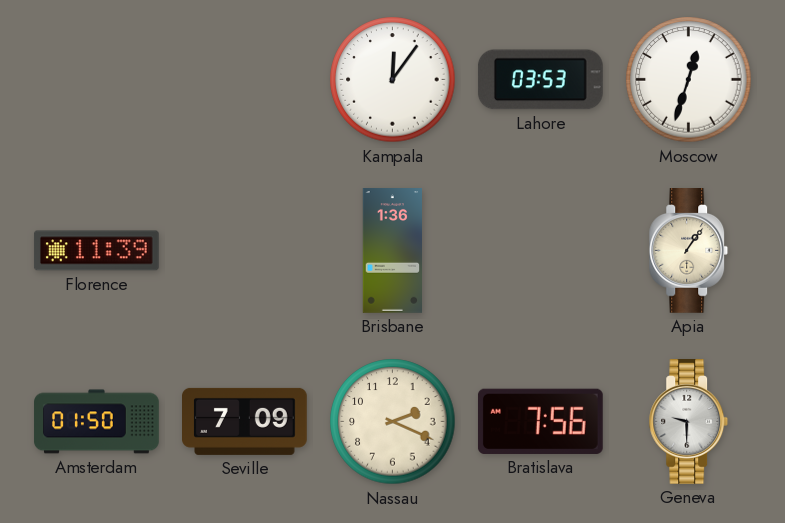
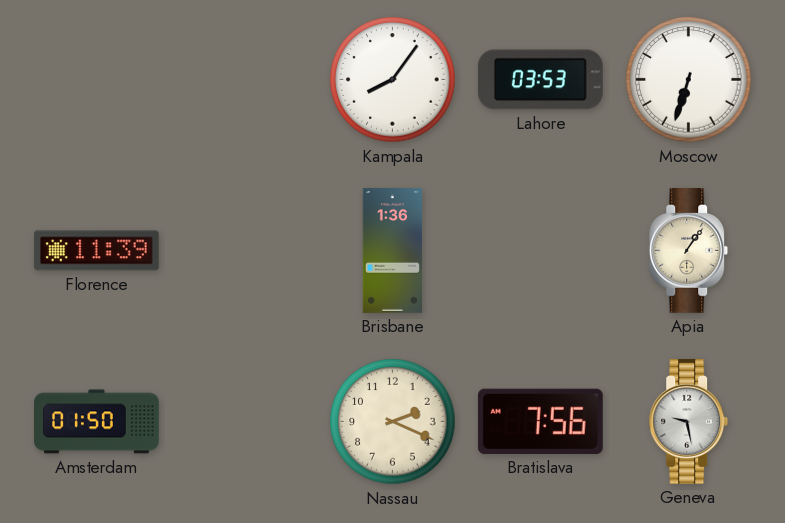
Kampala: 12:06 -> 8:06 (393, 80)
Moscow: 12:33 -> 6:33 (689, 80)
Seville: 7:09 -> none (245, 421)
Geneva: 9:30 -> 9:28 (689, 422)
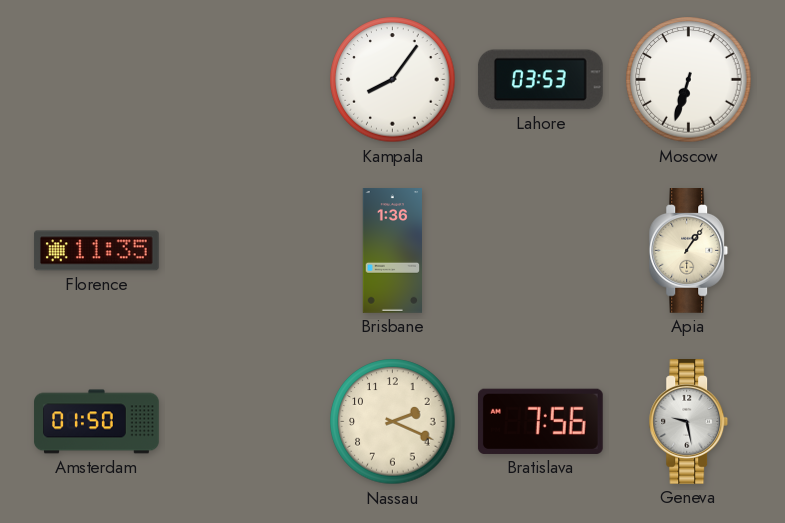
Florence: 11:39 -> 11:35 (96, 251)
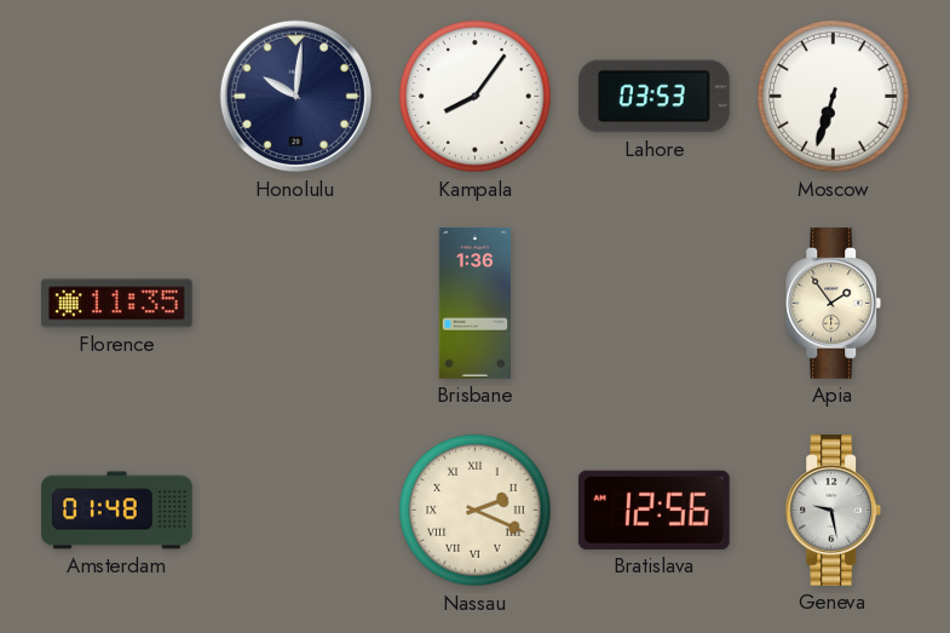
Honolulu: none -> 10:01 (296, 97)
Apia: 1:06 -> 1:54 (834, 304)
Amsterdam: 01:50 -> 01:48 (117, 511)
Nassau numerals: Arabic -> Roman (476, 511)
Bratislava: 7:56 -> 12:56 (654, 510)
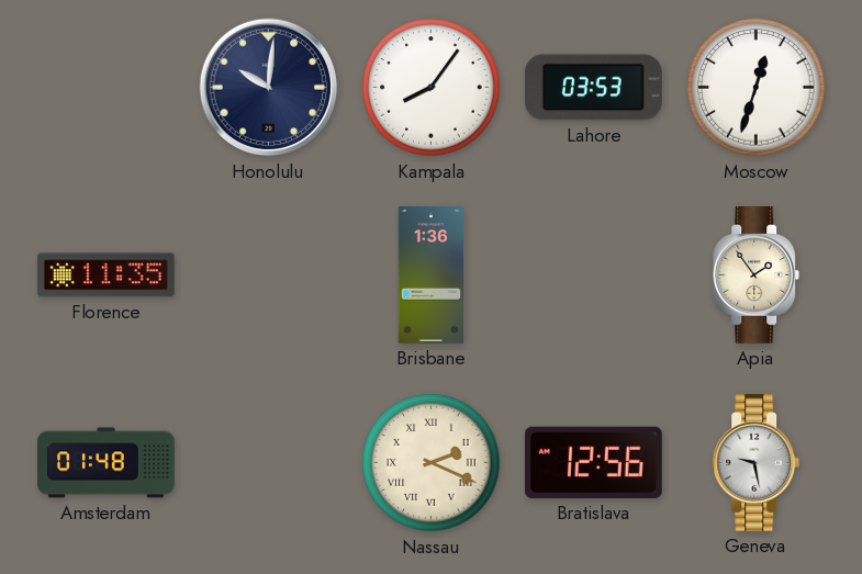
Moscow: 6:33 -> 12:33 (757, 88)
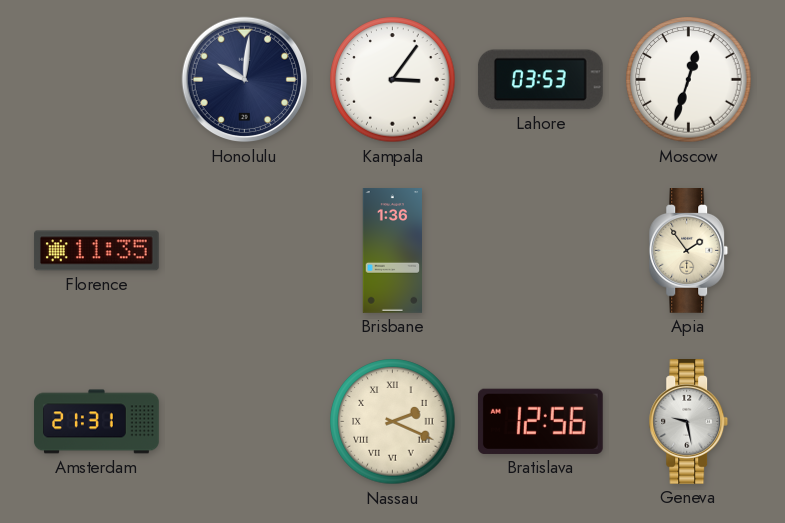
Kampala: 8:06 -> 3:06 (393, 80)
Amsterdam: 01:48 -> 21:31 (97, 422)
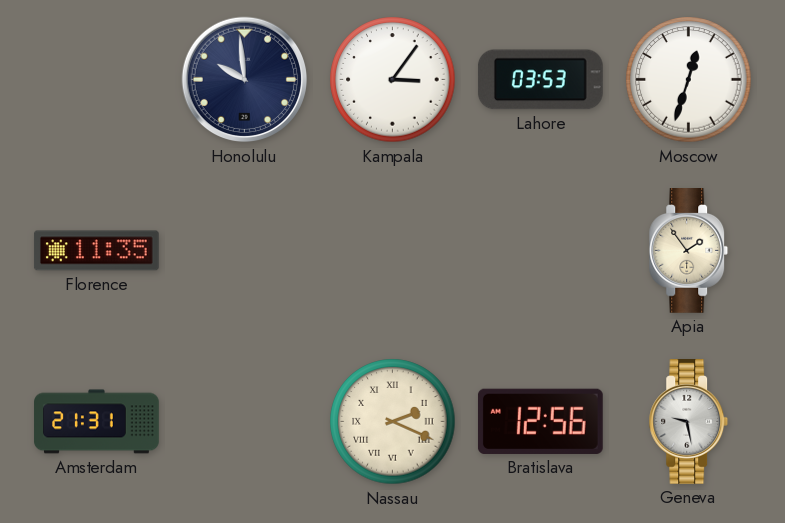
Honolulu: 10:01 -> 9:59 (245, 80)
Brisbane: 1:36 -> none (393, 251)
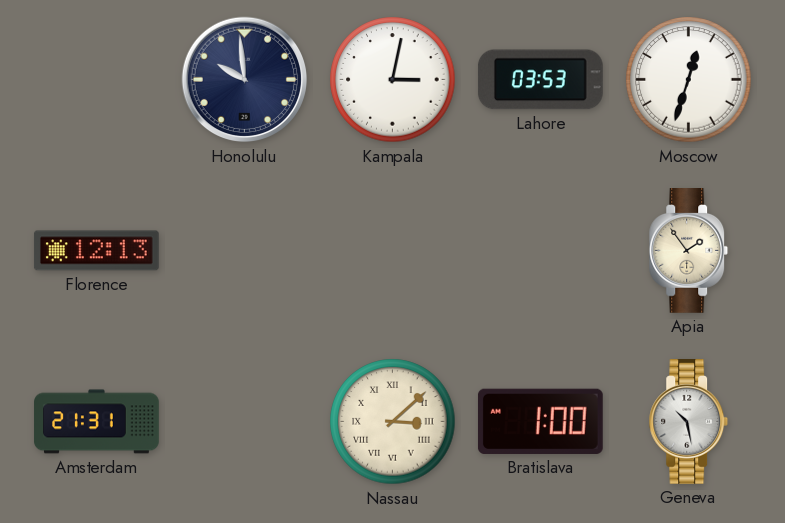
Kampala: 3:06 -> 3:02 (393, 80)
Florence: 11:35 -> 12:13 (96, 251)
Nassau: 2:19 -> 3:08 (393, 422)
Bratislava: 12:56 -> 1:00 (540, 421)
Geneva: 9:28 -> 10:28 (689, 422)
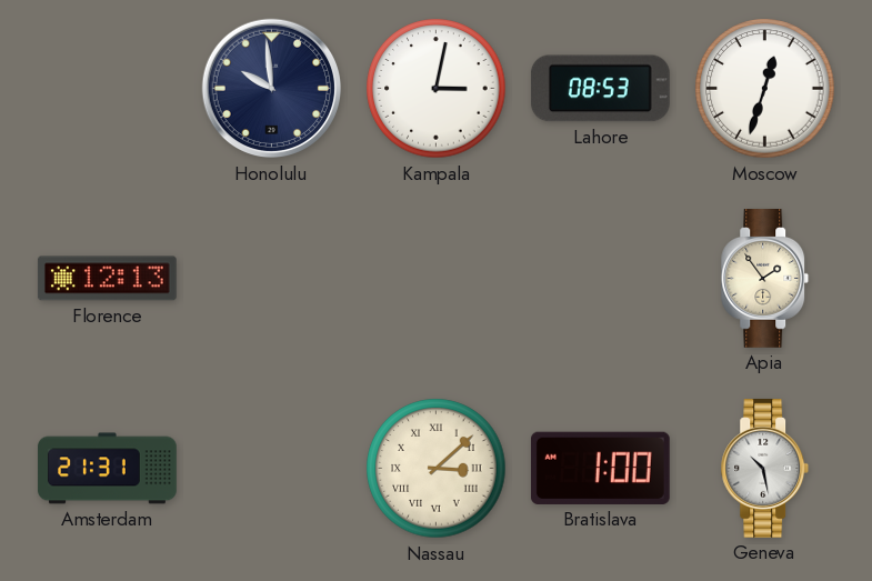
Lahore: 03:53 -> 08:53 (600, 89)
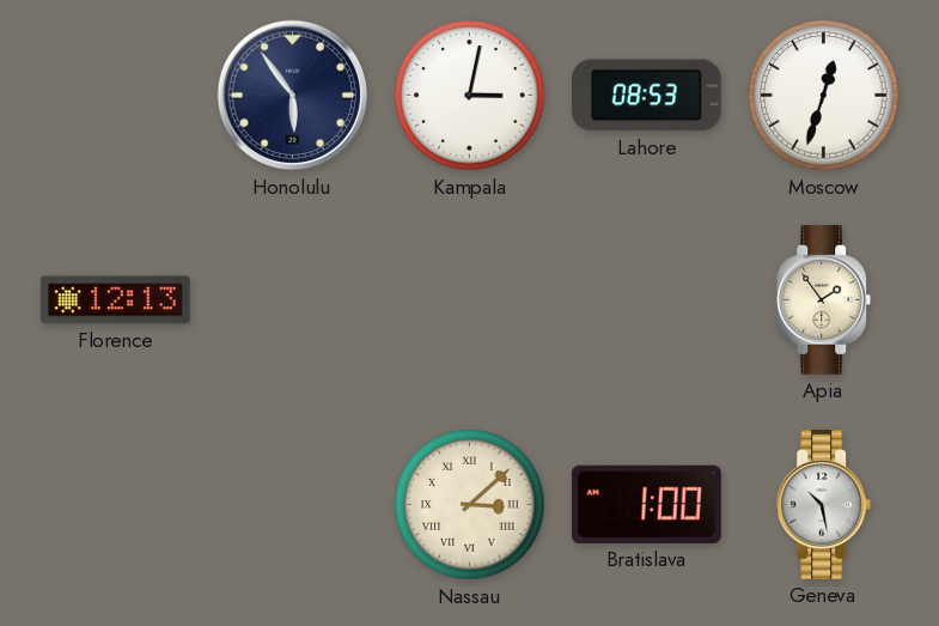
Honolulu: 9:59 -> 5:54 (293, 96)
Amsterdam: 21:31 -> none (108, 469)
